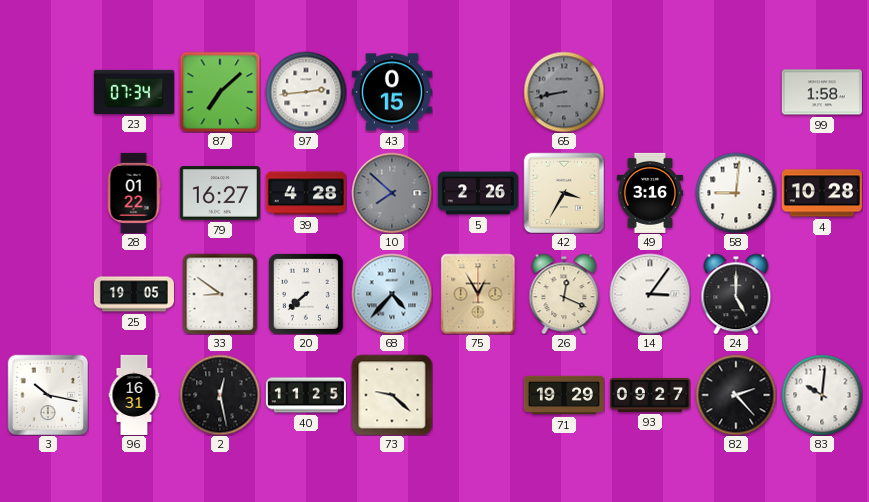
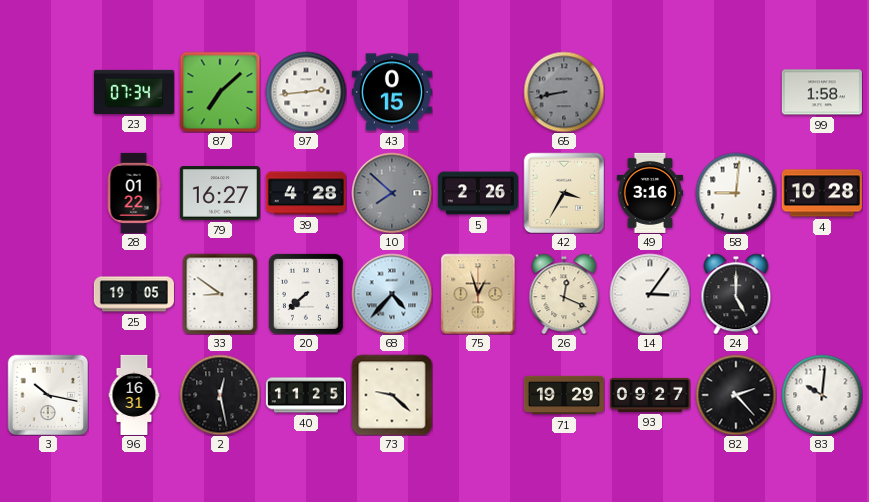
75: 12:55 -> 12:57 (478, 294)
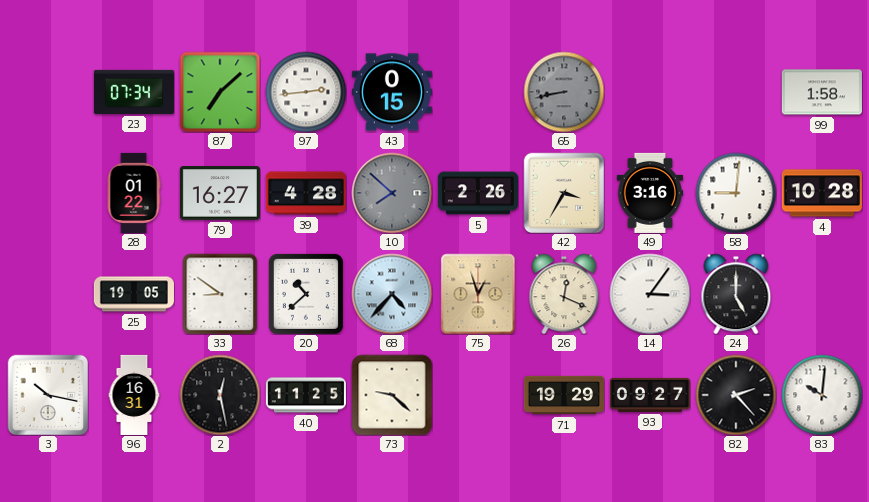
20: 7:38 -> 10:38 (306, 294)
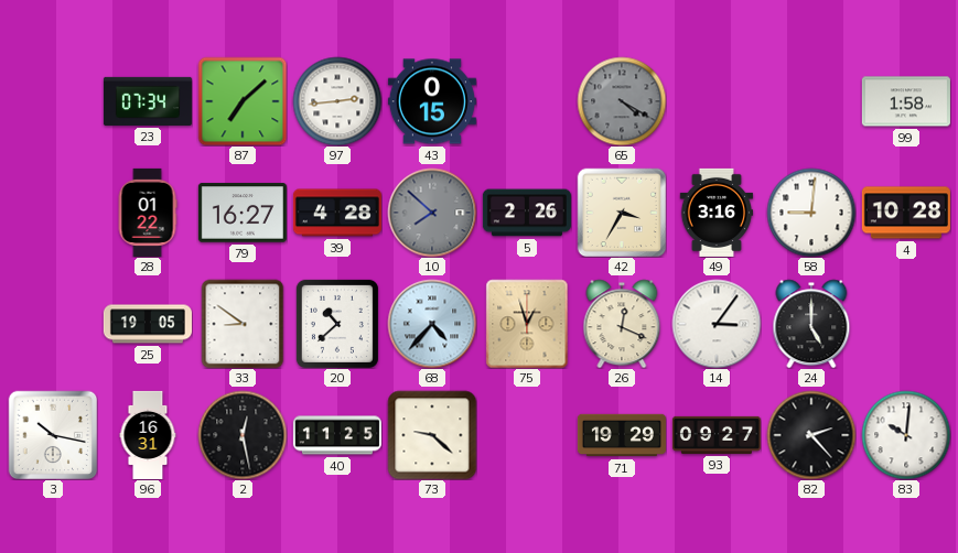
65: 8:43 -> 4:20 (622, 101)
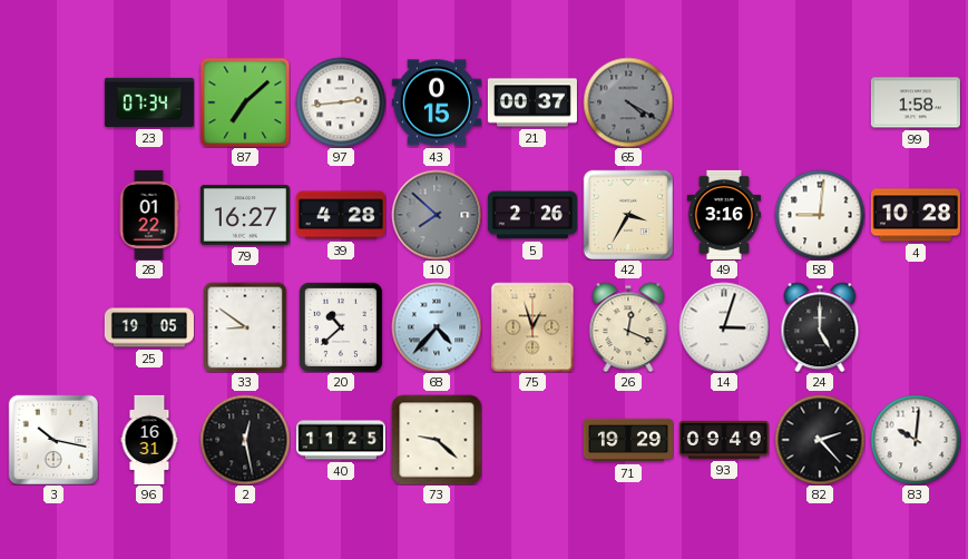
21: none -> 00:37 (532, 102)
14: 3:06 -> 3:03 (724, 327)
93: 09:27 -> 09:49 (724, 440)
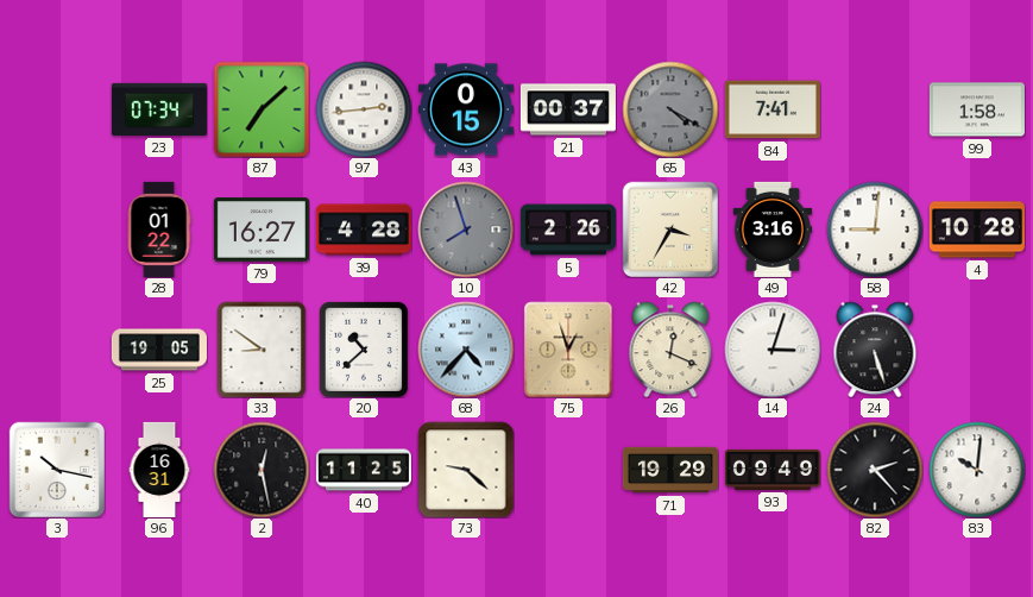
84: none -> 7:41 (773, 109)
10: 7:52 -> 7:57 (466, 230)
24: 5:00 -> 5:27 (875, 350)
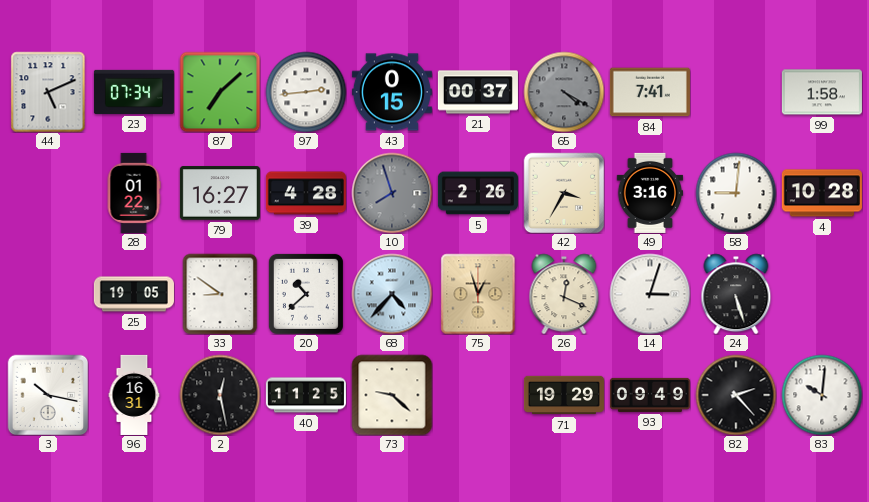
44: none -> 5:11 (48, 92)
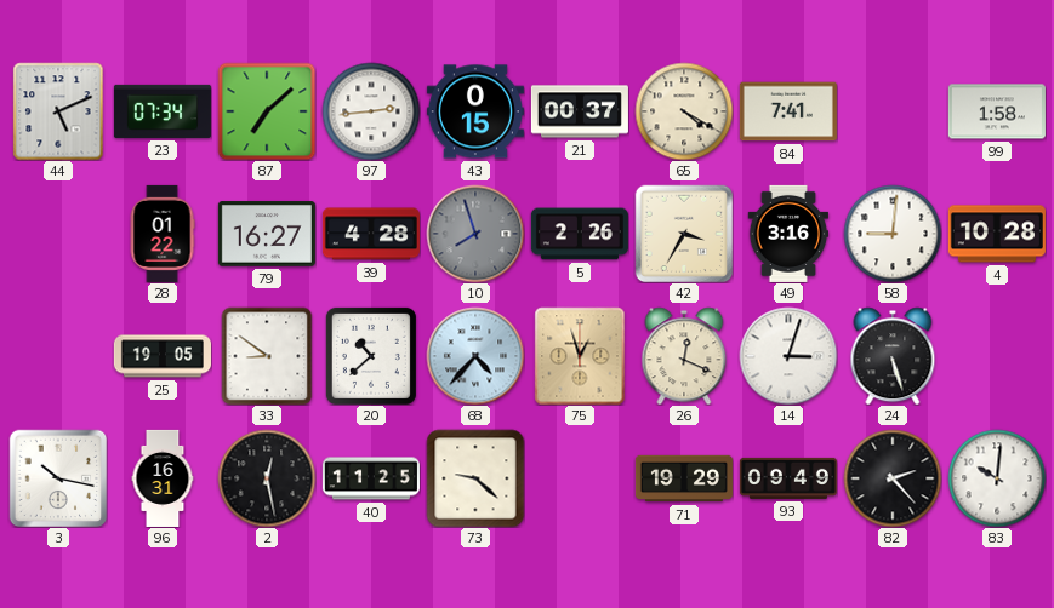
65 dial: grey -> cream (684, 111)
